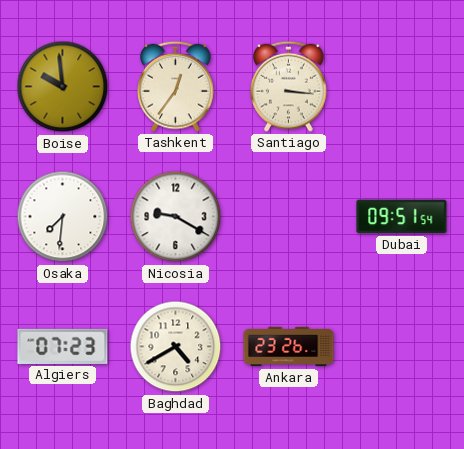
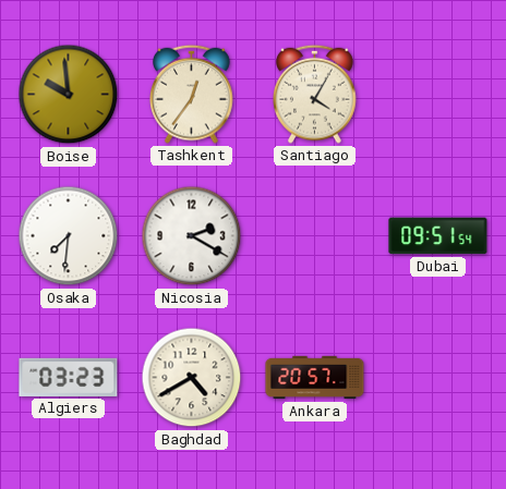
Santiago: 3:16 -> 4:05 (315, 94)
Nicosia: 9:20 -> 2:20 (192, 236)
Algiers: 07:23 -> 03:23 (69, 377)
Ankara: 23:26 -> 20:57 (315, 378)
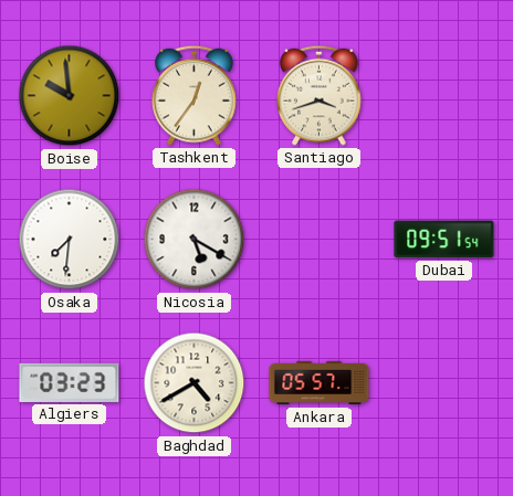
Santiago: 4:05 -> 3:42 (320, 95)
Nicosia: 2:20 -> 5:20 (195, 240)
Ankara: 20:57 -> 05:57 (320, 383)
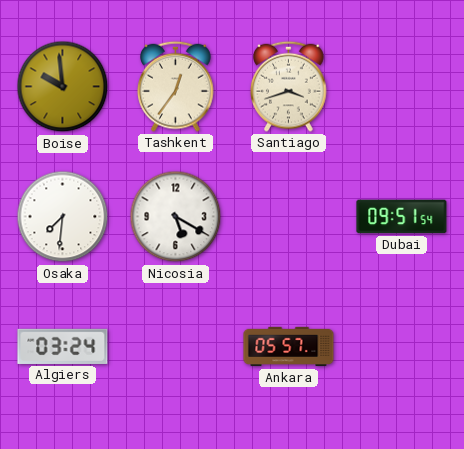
Algiers: 03:23 -> 03:24 (63, 346)
Baghdad: 4:40 -> none (195, 383)
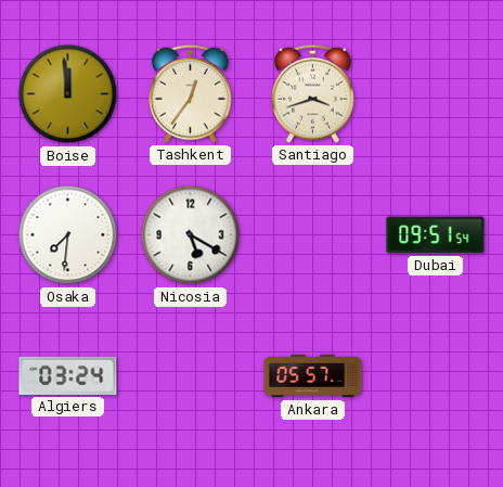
Boise: 9:59 -> 11:59 (68, 94)
